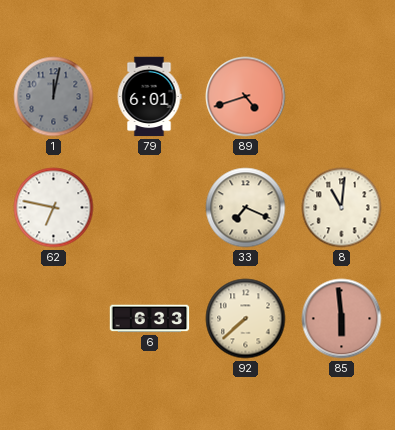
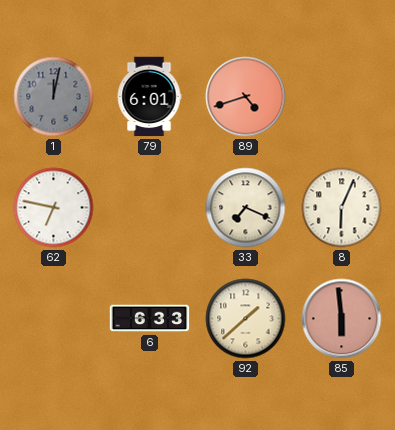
8: 11:01 -> 6:04 (342, 208)
92: 7:38 -> 1:38 (246, 319)
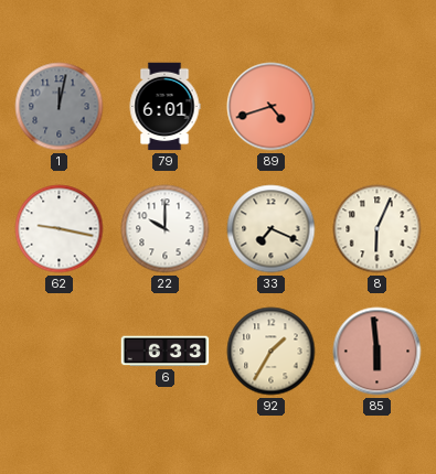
62: 6:47 -> 9:17 (60, 229)
22: none -> 10:00 (166, 229)
92: 1:38 -> 1:35 (272, 352)
